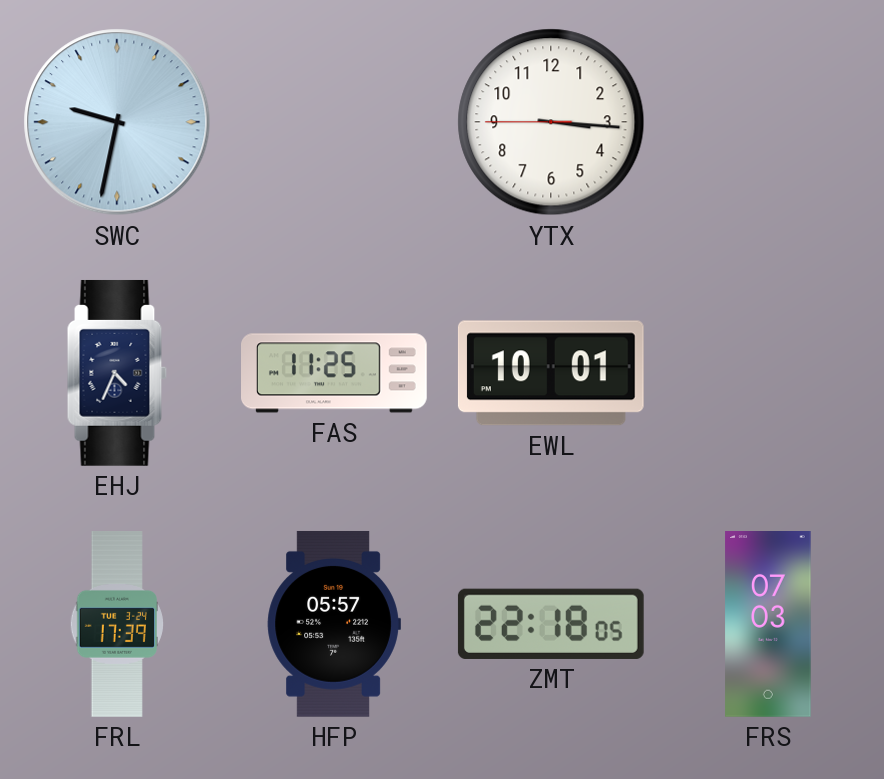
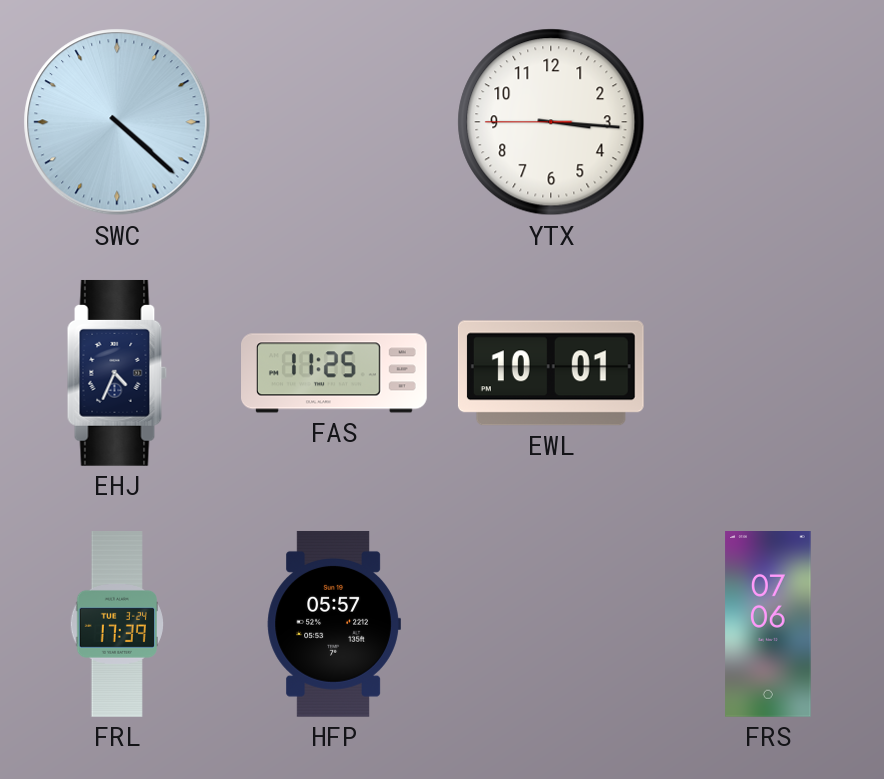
SWC: 9:32 -> 4:22 (117, 122)
ZMT: 22:18 -> none (551, 624)
FRS: 07:03 -> 07:06 (768, 625)
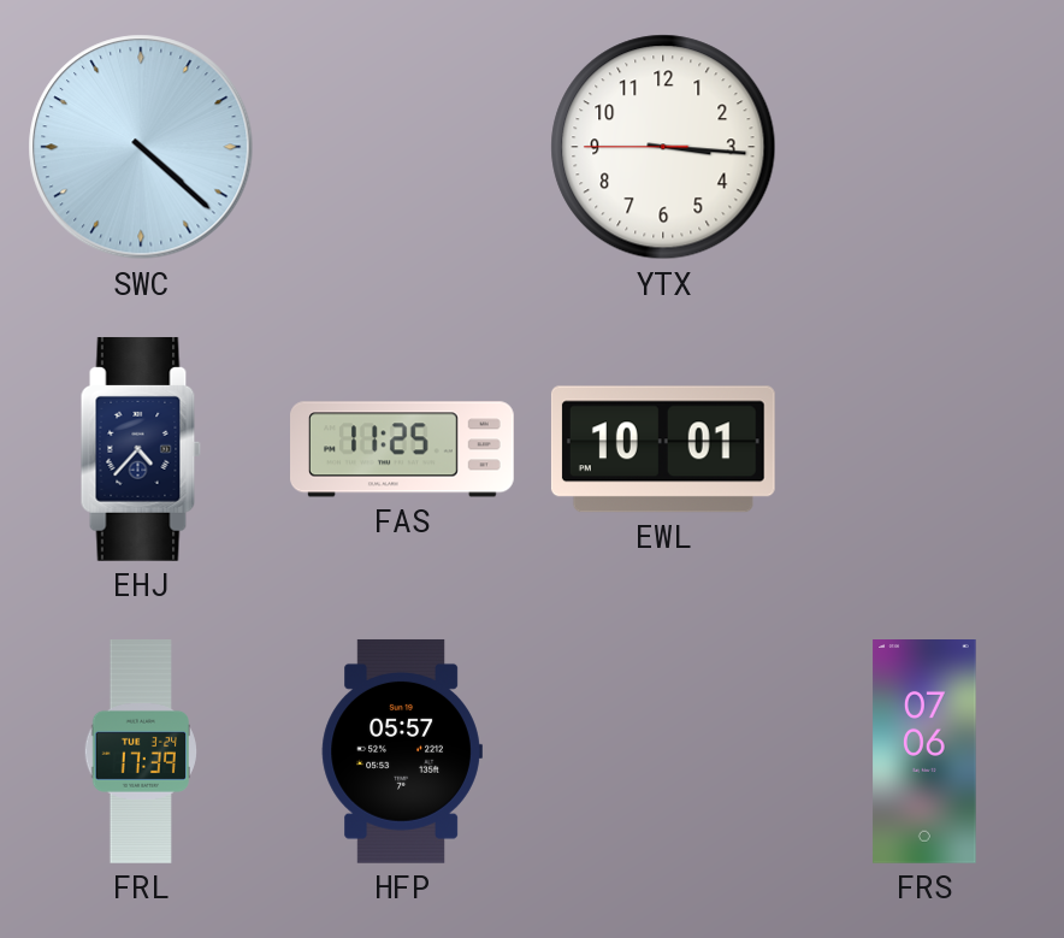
EHJ: 4:34 -> 4:37 (141, 449)
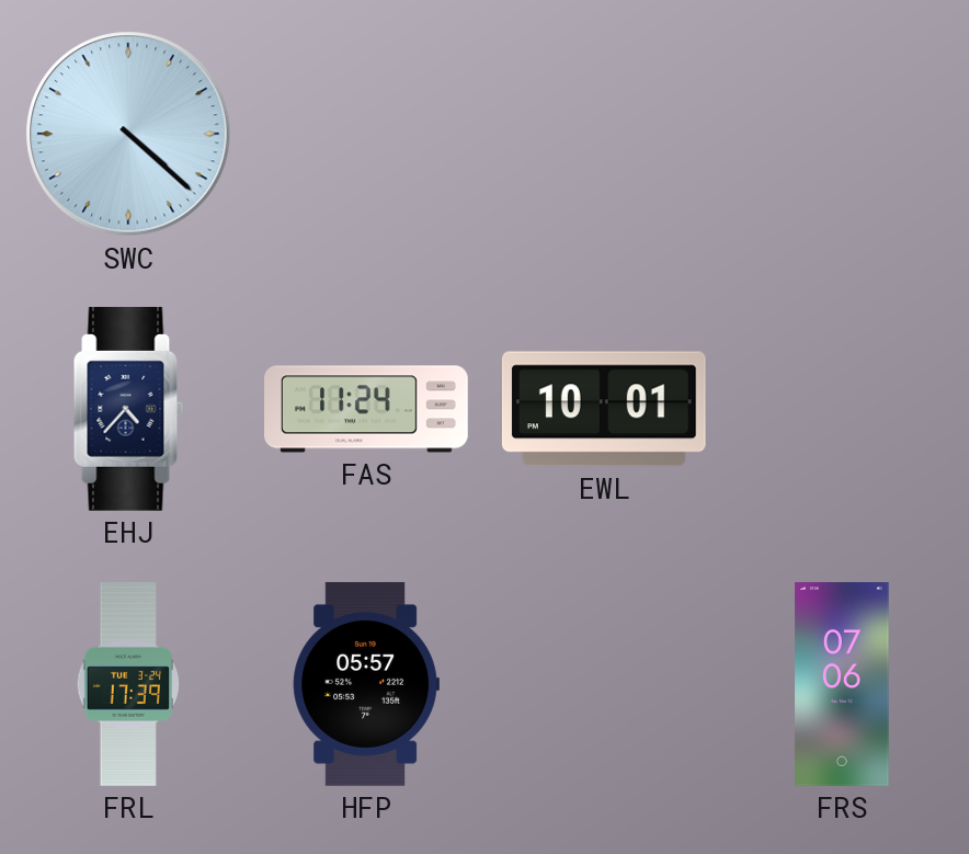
YTX: 3:15 -> none (663, 147)
FAS: 11:25 -> 11:24 (367, 409)
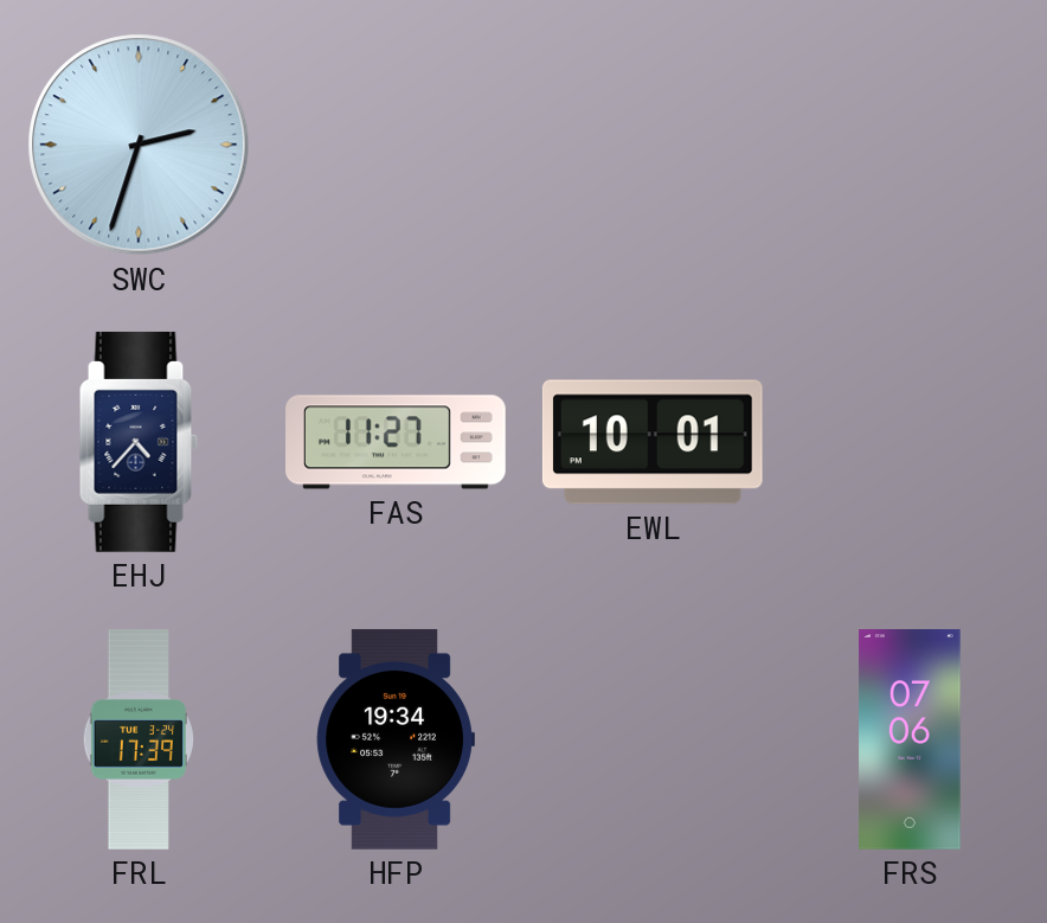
SWC: 4:22 -> 2:33 (139, 145)
FAS: 11:24 -> 11:27 (397, 442)
HFP: 05:57 -> 19:34 (396, 739)
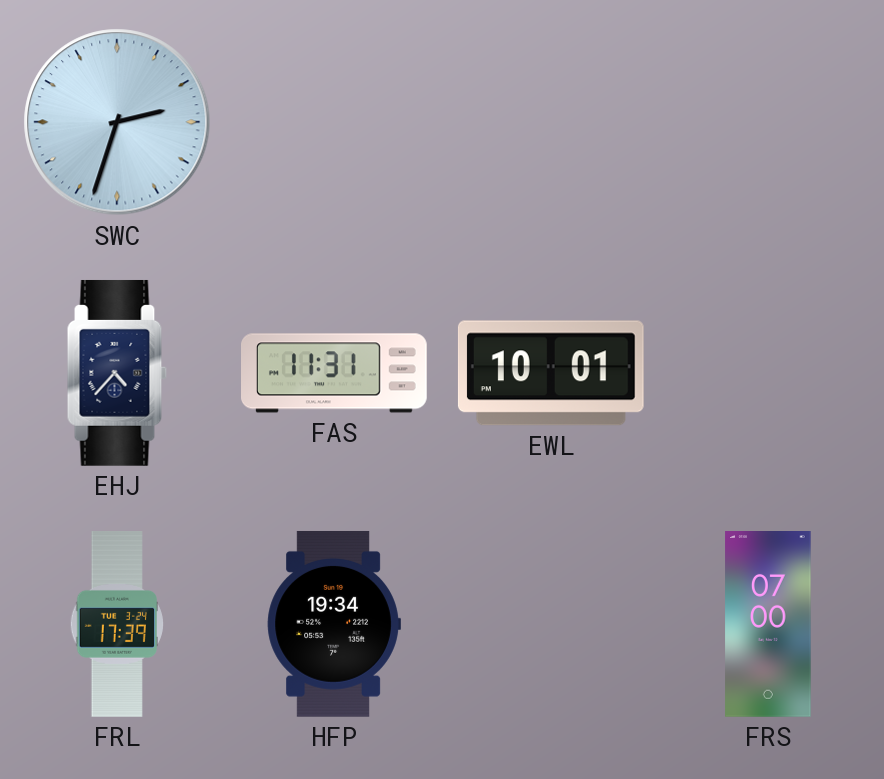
FAS: 11:27 -> 11:31 (335, 373)
FRS: 07:06 -> 07:00 (768, 625)
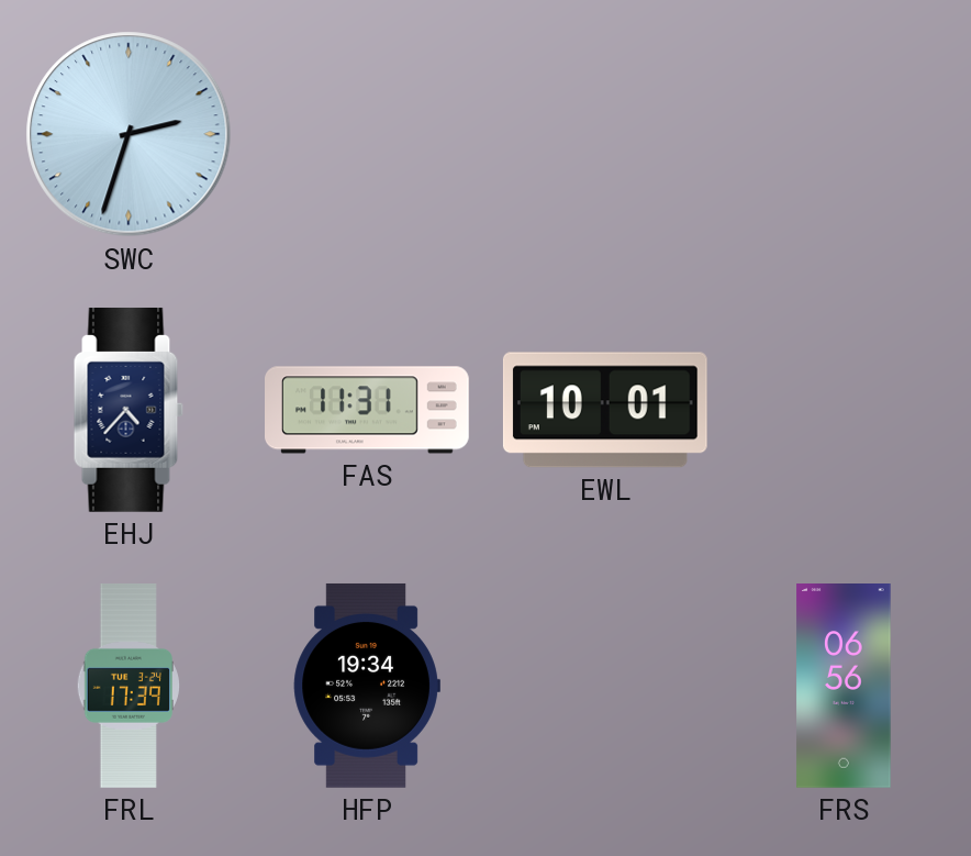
FRS: 07:00 -> 06:56 (844, 687)
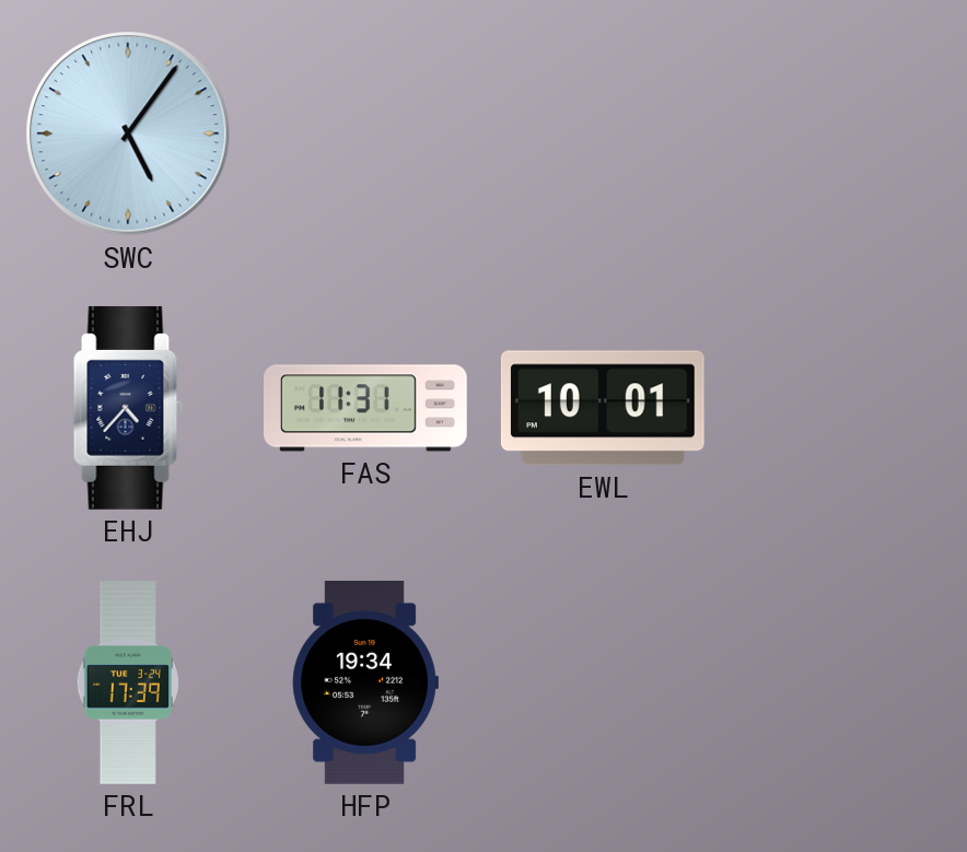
SWC: 2:33 -> 5:06 (128, 133)
FRS: 06:56 -> none (844, 687)
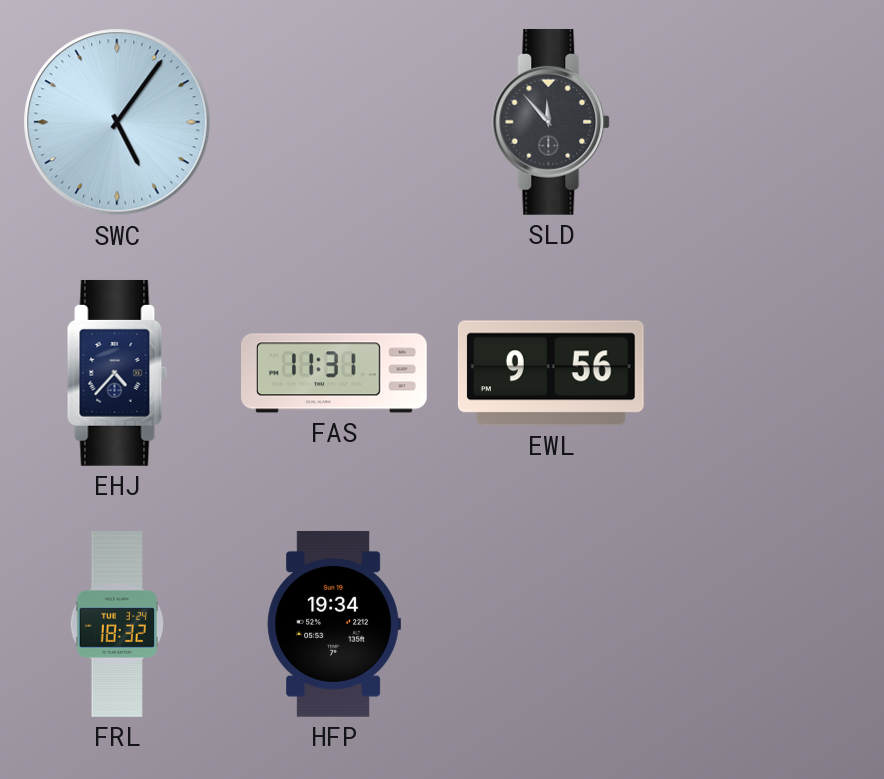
SLD: none -> 11:53 (552, 122)
EWL: 10:01 -> 9:56 (551, 373)
FRL: 17:39 -> 18:32 (116, 624)
